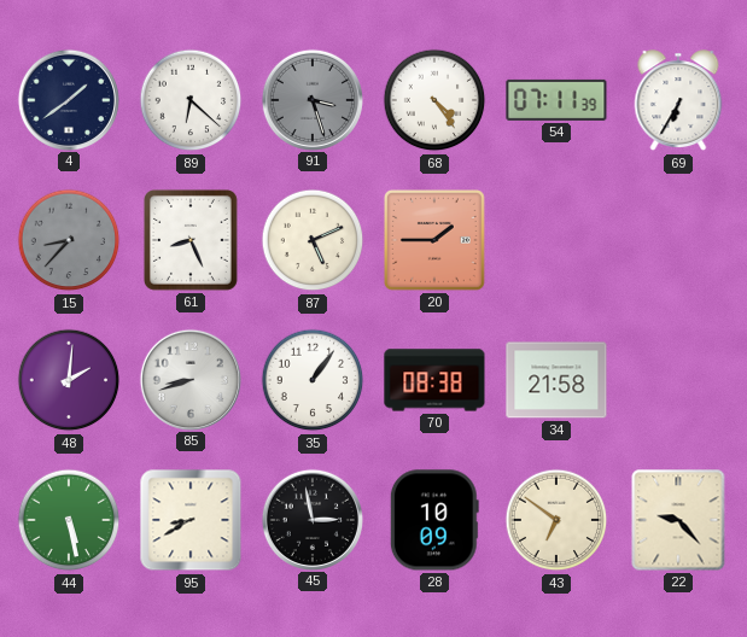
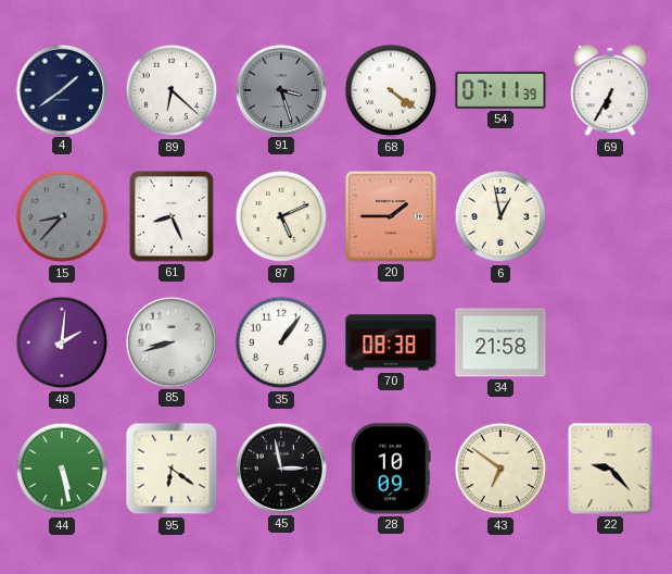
68: 4:24 -> 4:21 (391, 90)
6: none -> 12:58 (500, 216)
95: 8:40 -> 6:21 (172, 469)
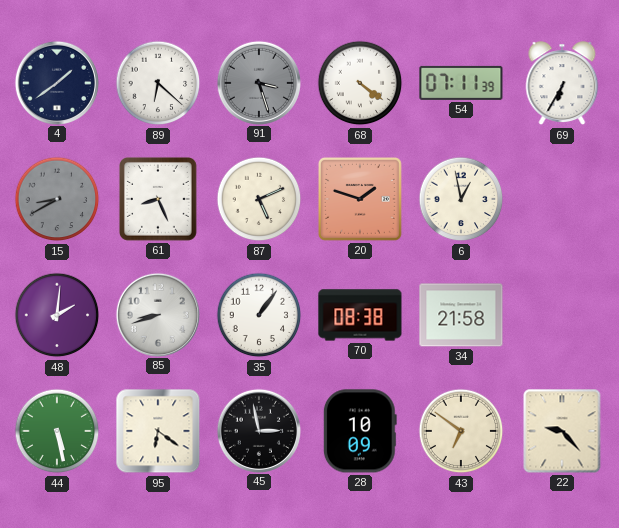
15: 8:37 -> 8:40 (57, 199)
20: 1:45 -> 1:48 (360, 199)
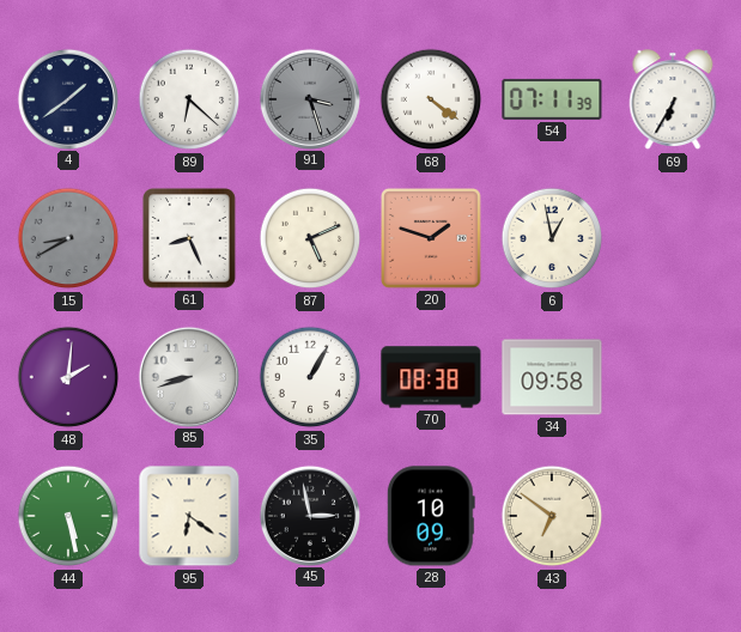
35: 1:06 -> 1:05 (310, 377)
34: 21:58 -> 09:58 (552, 377)
22: 9:23 -> none (562, 431)
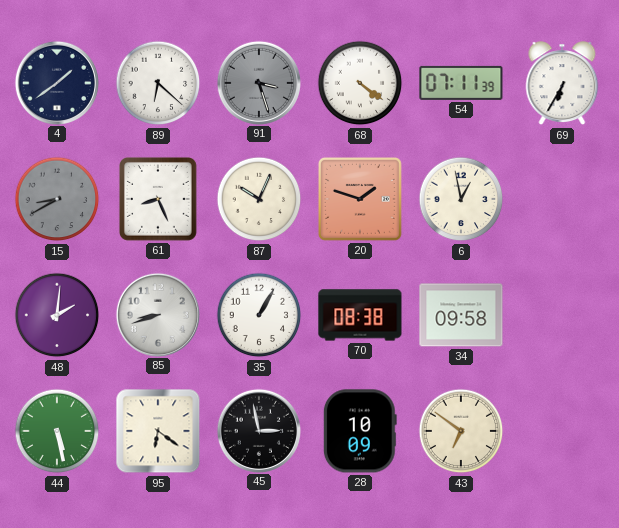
87: 5:11 -> 10:04 (259, 199)
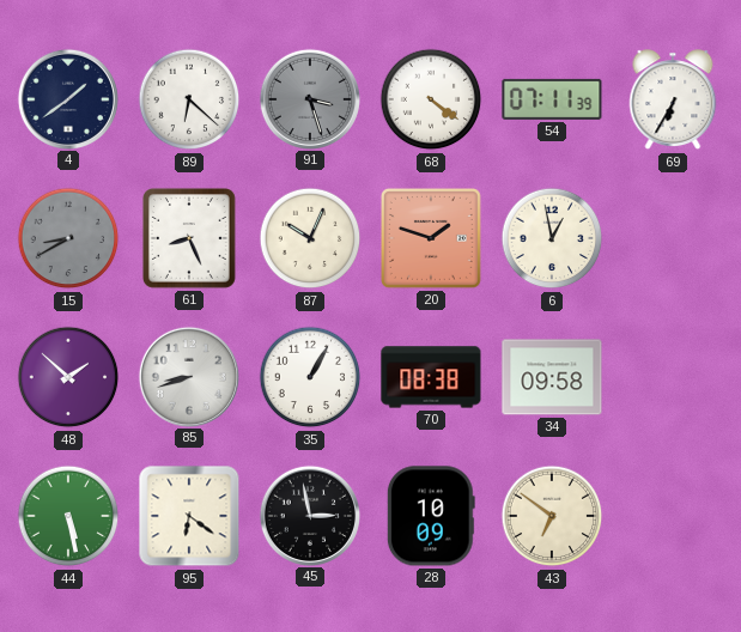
48: 2:01 -> 1:52 (68, 377)
